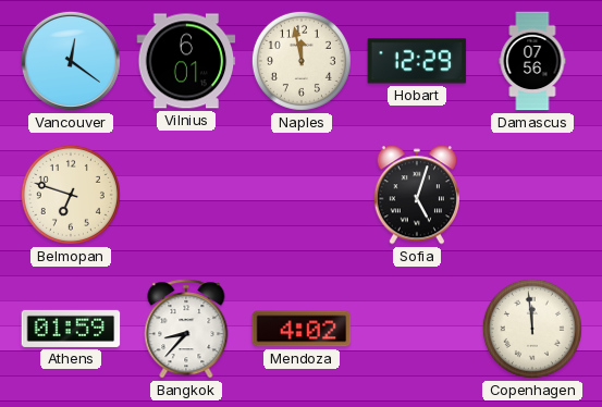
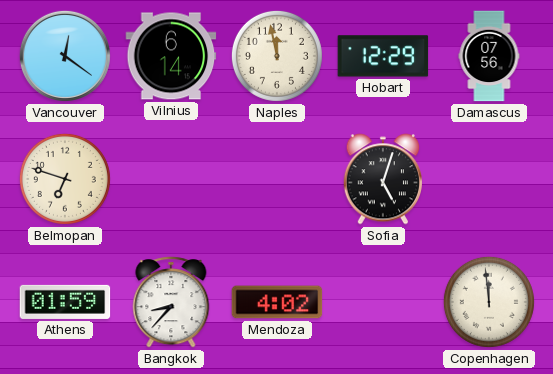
Vilnius: 6:01 -> 6:14 (171, 56)
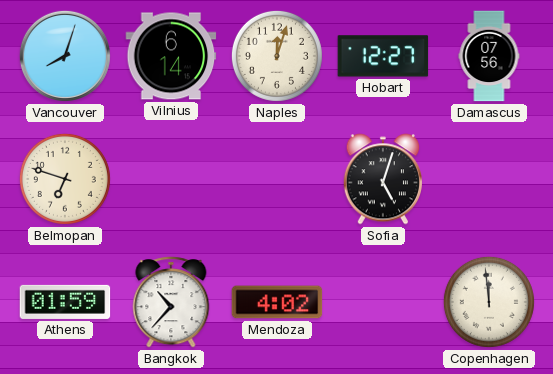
Vancouver: 12:21 -> 8:03 (65, 56)
Naples: 11:58 -> 12:03 (277, 56)
Hobart: 12:29 -> 12:27 (383, 56)
Bangkok: 8:37 -> 10:37 (171, 302)
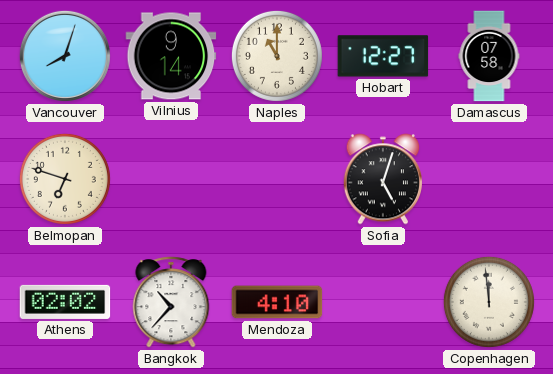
Vilnius: 6:14 -> 9:14 (171, 56)
Naples: 12:03 -> 11:00 (277, 56)
Damascus: 07:56 -> 07:58 (489, 56)
Athens: 01:59 -> 02:02 (65, 302)
Mendoza: 4:02 -> 4:10 (277, 302)
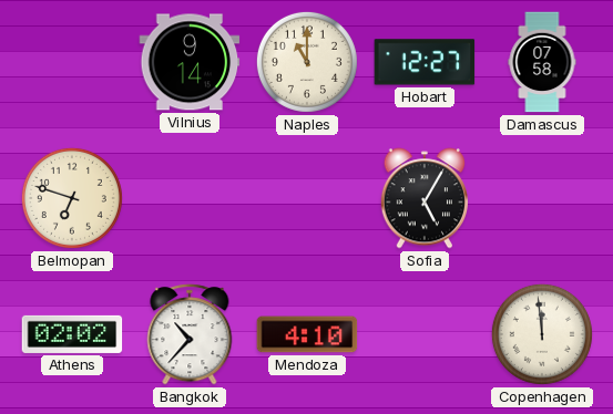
Vancouver: 8:03 -> none (65, 56)
Sofia: 5:03 -> 5:05 (423, 198)
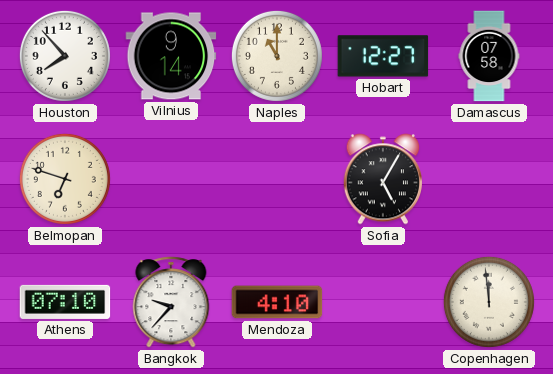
Houston: none -> 7:53 (65, 56)
Athens: 02:02 -> 07:10 (65, 302)
Bangkok: 10:37 -> 9:37 (171, 302)
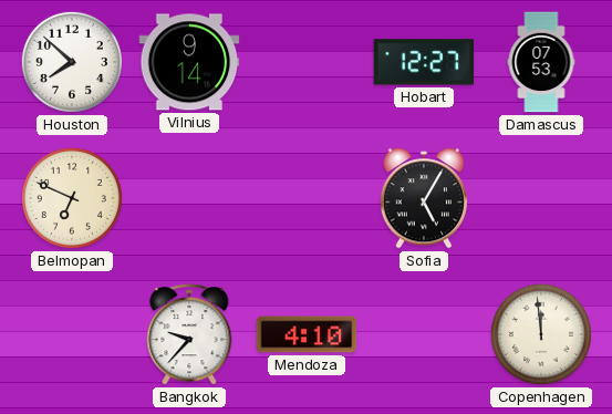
Houston: 7:53 -> 7:52 (72, 62)
Naples: 11:00 -> none (277, 56)
Damascus: 07:58 -> 07:53 (541, 62)
Belmopan: 6:48 -> 6:49 (72, 198)
Athens: 07:10 -> none (65, 302)
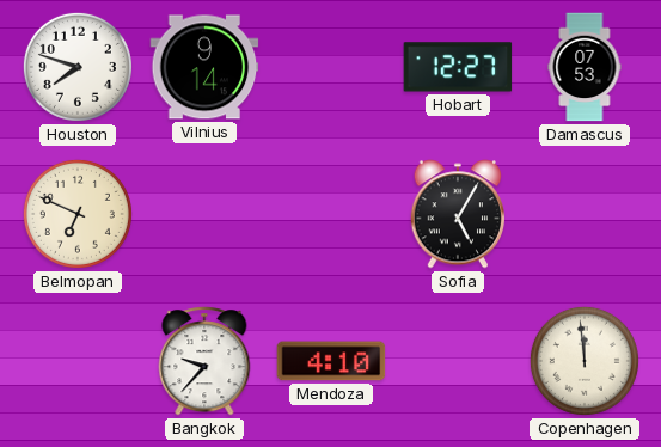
Houston: 7:52 -> 7:48 (78, 67)
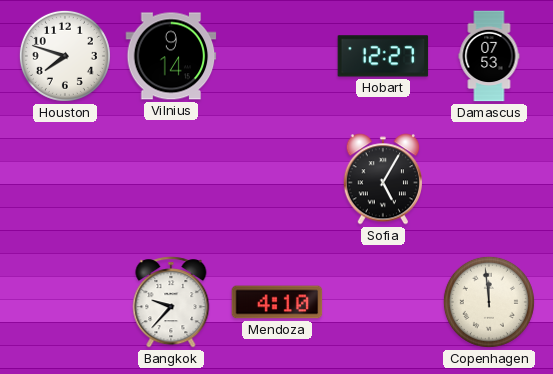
Belmopan: 6:49 -> none (78, 214)
